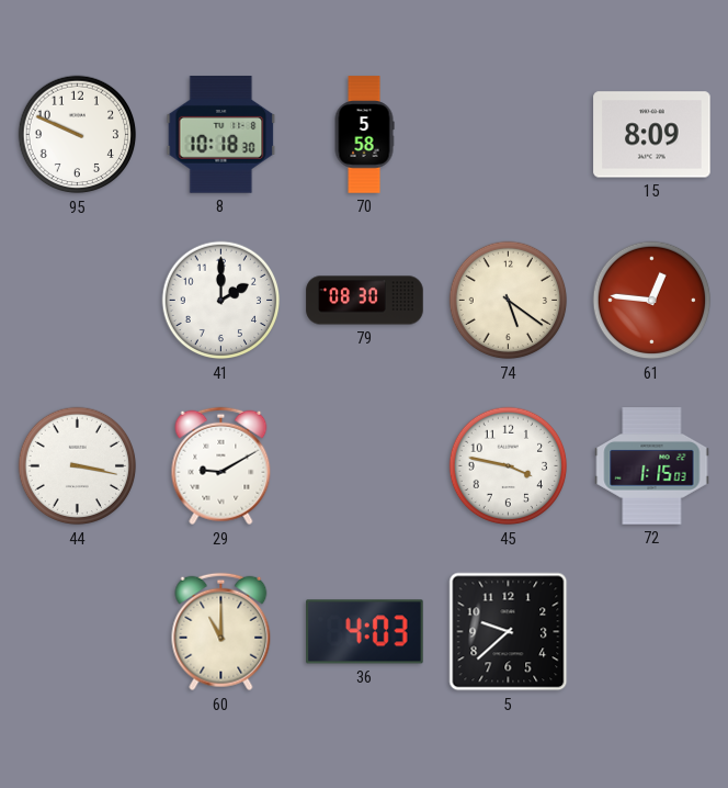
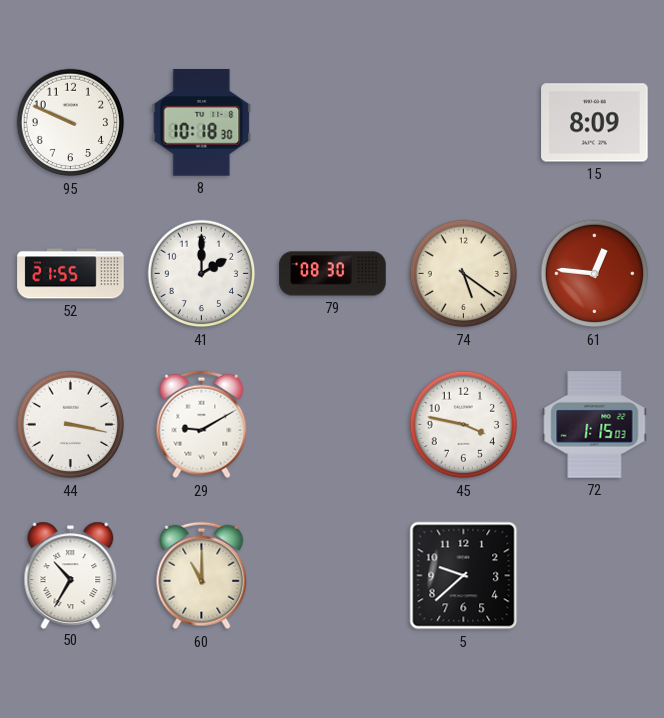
70: 5:58 -> none (364, 135)
52: none -> 21:55 (71, 274)
50: none -> 10:35 (71, 575)
36: 4:03 -> none (365, 632)
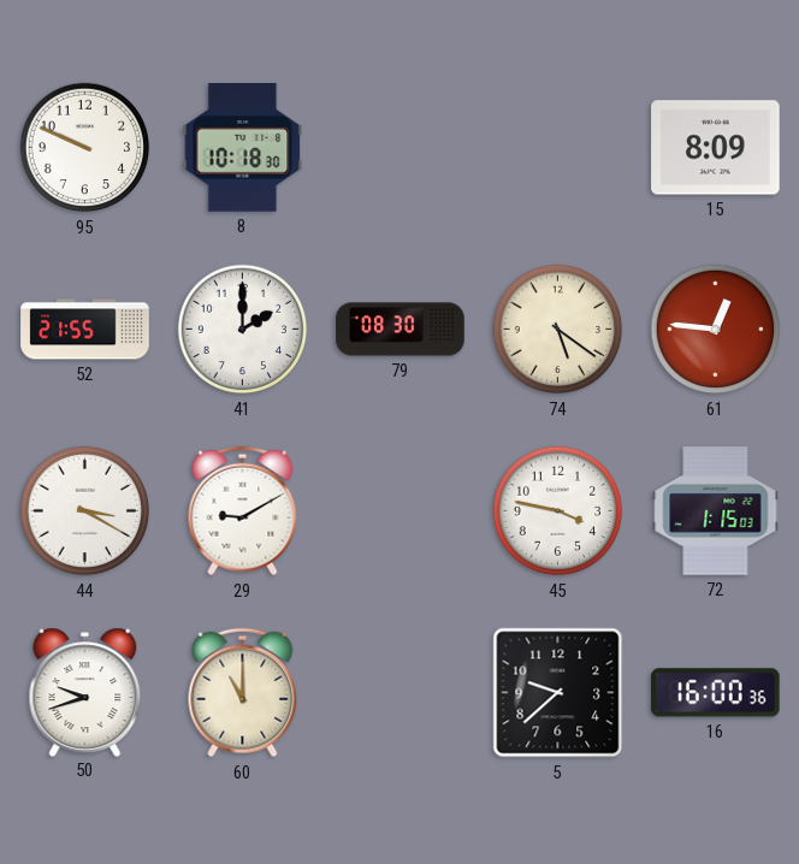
44: 3:17 -> 3:20 (85, 511)
50: 10:35 -> 9:42 (85, 692)
16: none -> 16:00 (716, 693)
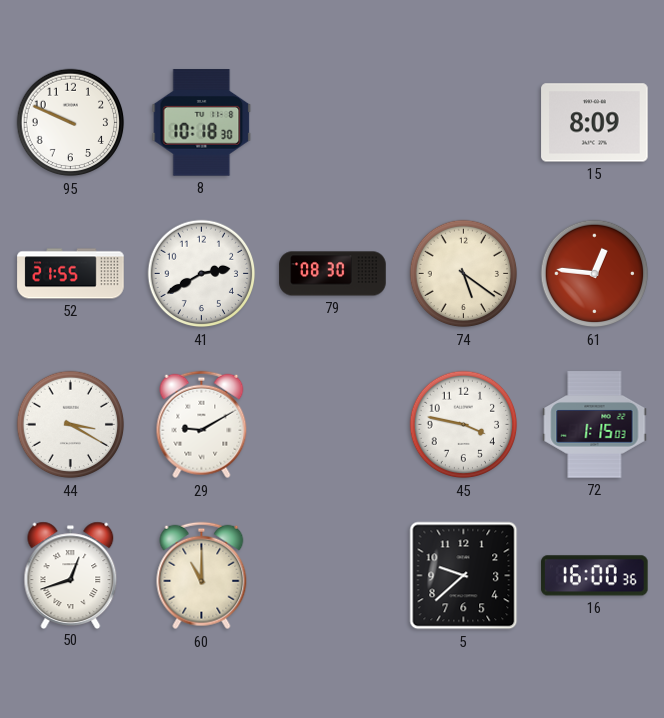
41: 2:00 -> 2:40 (202, 274)
50: 9:42 -> 12:42 (71, 575)
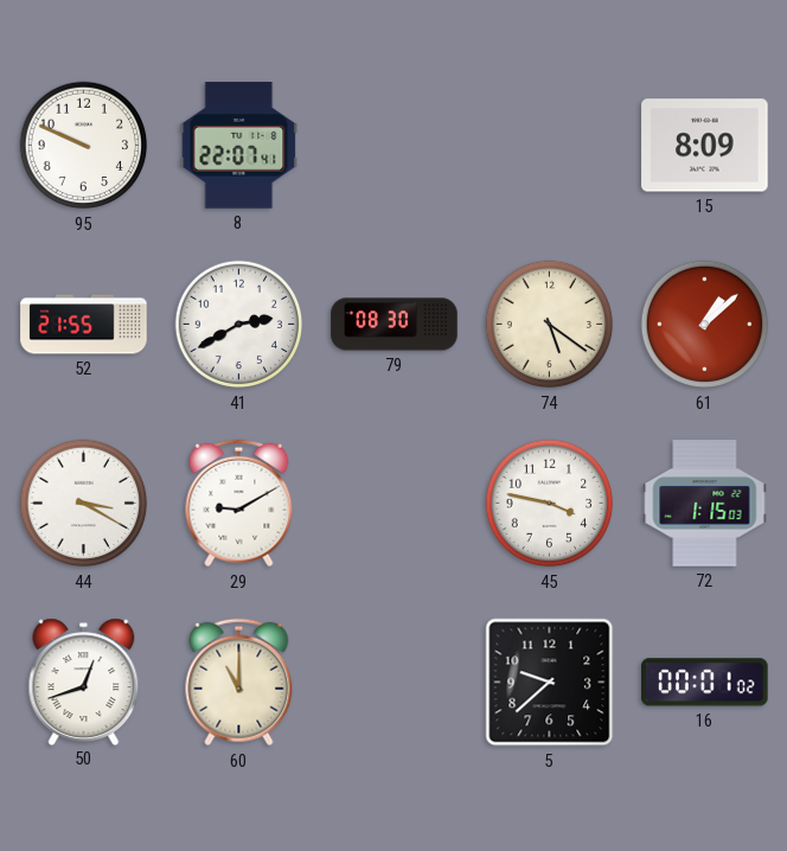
8: 10:18 -> 22:07 (239, 146)
61: 12:46 -> 1:08 (705, 325)
16: 16:00 -> 00:01 (705, 683)
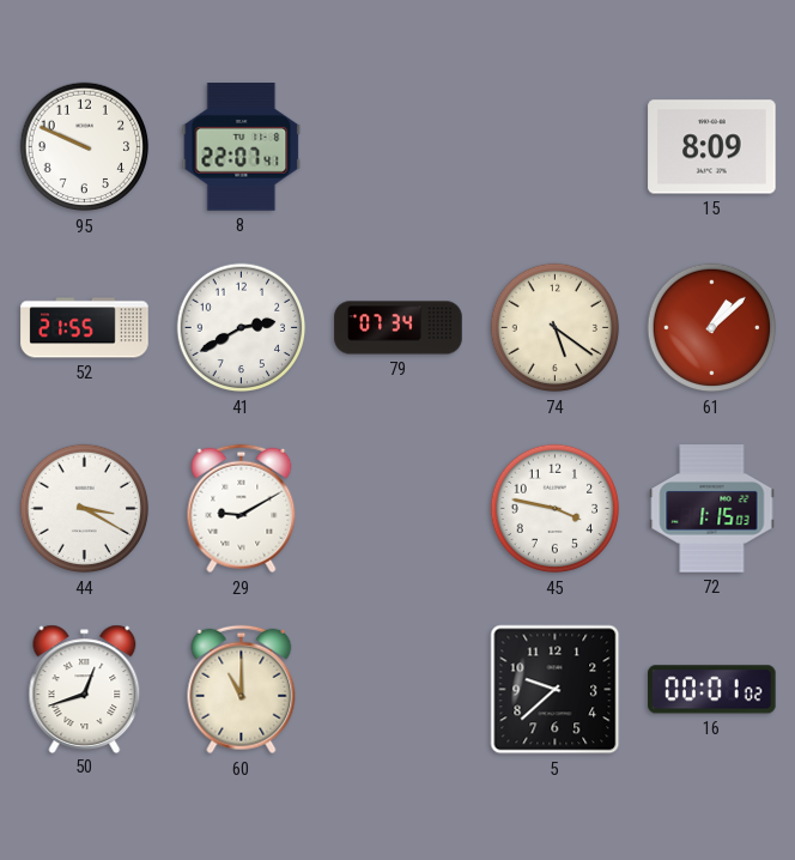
79: 08:30 -> 07:34 (399, 328)
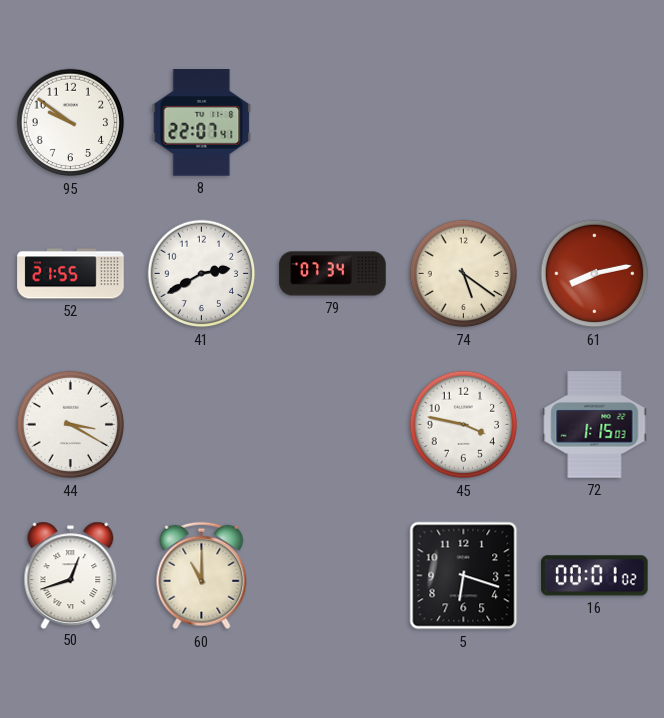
95: 9:49 -> 9:51 (71, 123)
15: 8:09 -> none (712, 147)
61: 1:08 -> 8:13 (595, 274)
29: 9:10 -> none (242, 509)
5: 9:38 -> 6:18 (464, 576)
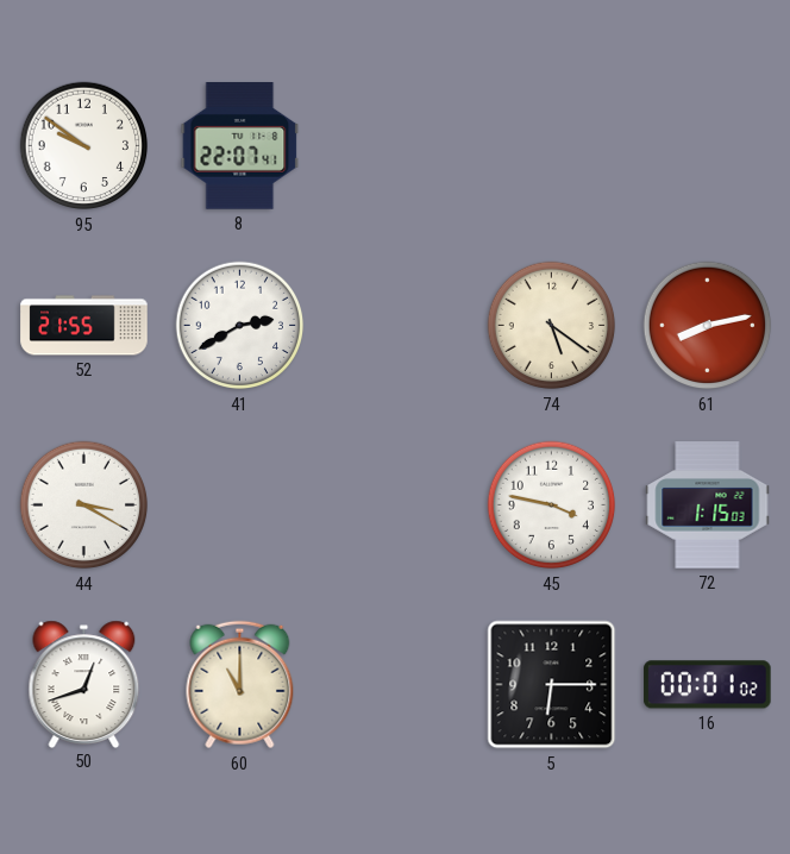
79: 07:34 -> none (333, 274)
5: 6:18 -> 6:15 (552, 685)
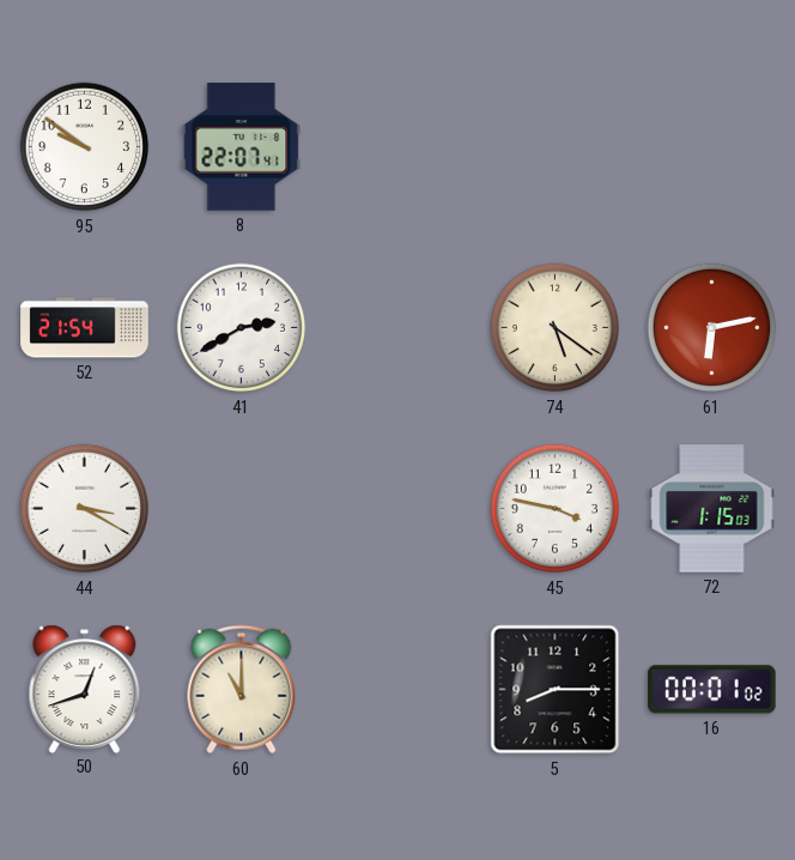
52: 21:55 -> 21:54 (85, 328)
61: 8:13 -> 6:13 (712, 328)
5: 6:15 -> 8:15 (556, 690)
